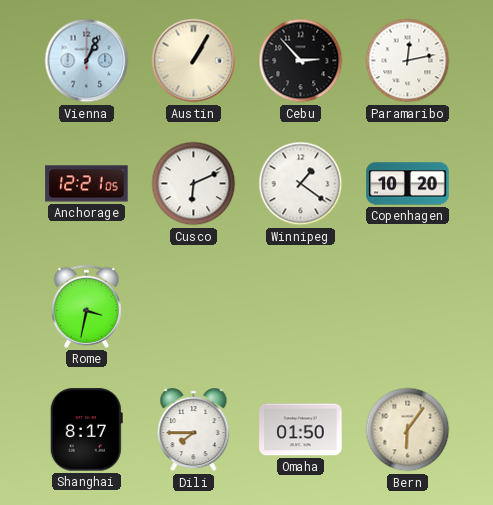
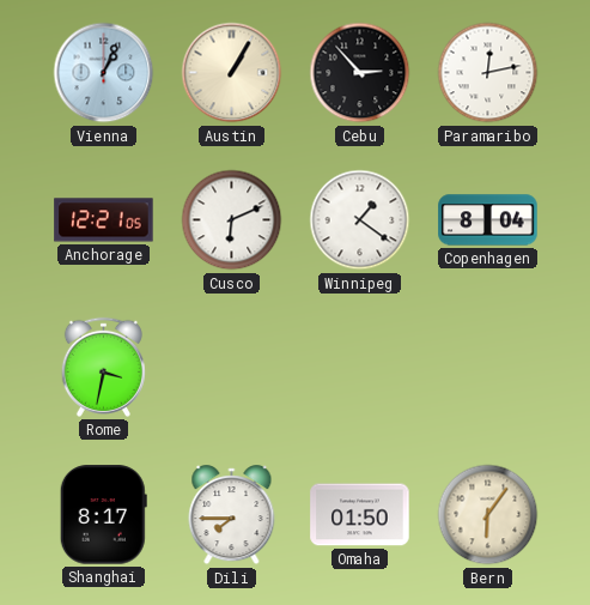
Copenhagen: 10:20 -> 8:04 (488, 220)
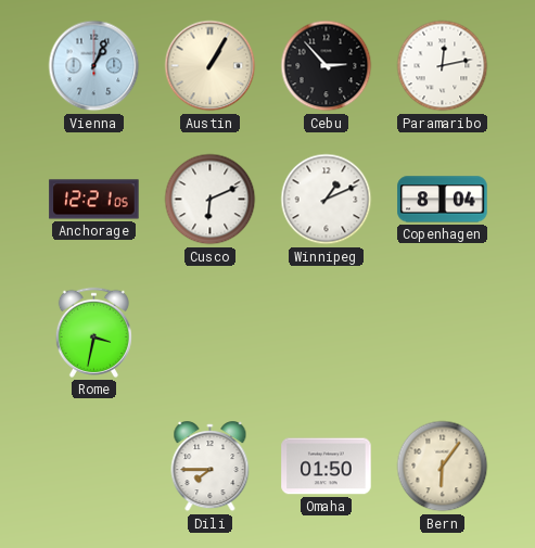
Winnipeg: 1:21 -> 1:11 (327, 200)
Shanghai: 8:17 -> none (103, 515)
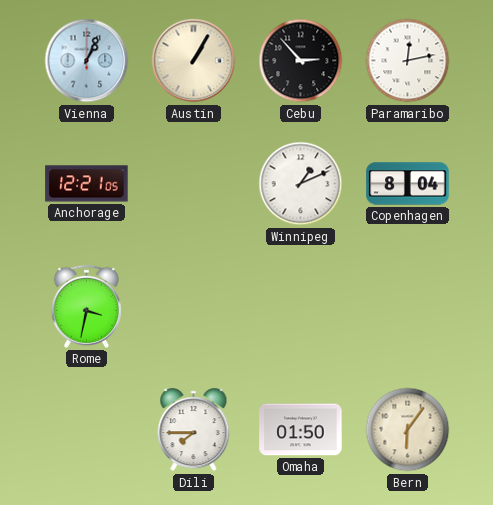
Cusco: 6:11 -> none (211, 200)
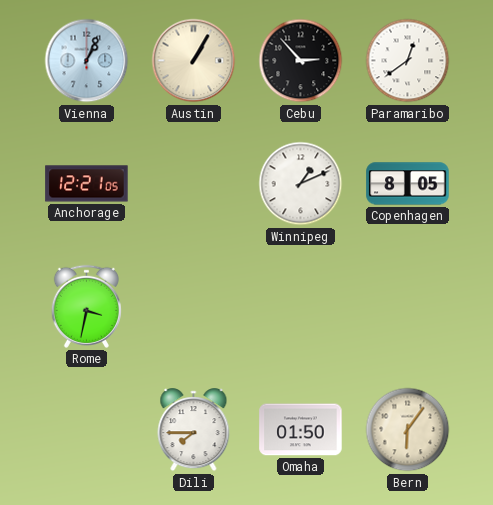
Paramaribo: 12:13 -> 12:39 (408, 61)
Copenhagen: 8:04 -> 8:05 (408, 184)
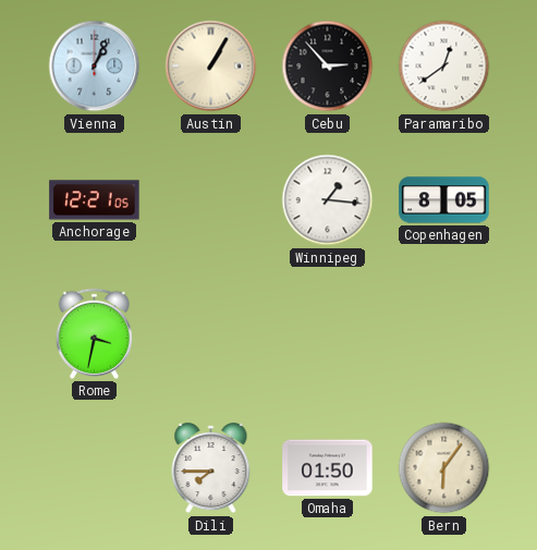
Winnipeg: 1:11 -> 1:16 (328, 200)
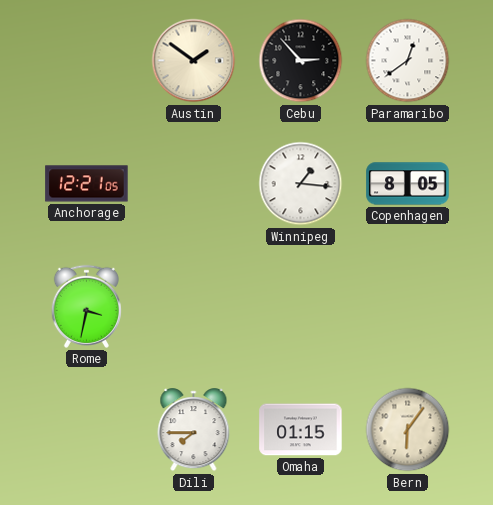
Vienna: 1:04 -> none (95, 66)
Austin: 1:05 -> 1:51 (194, 61)
Omaha: 01:50 -> 01:15 (301, 430)
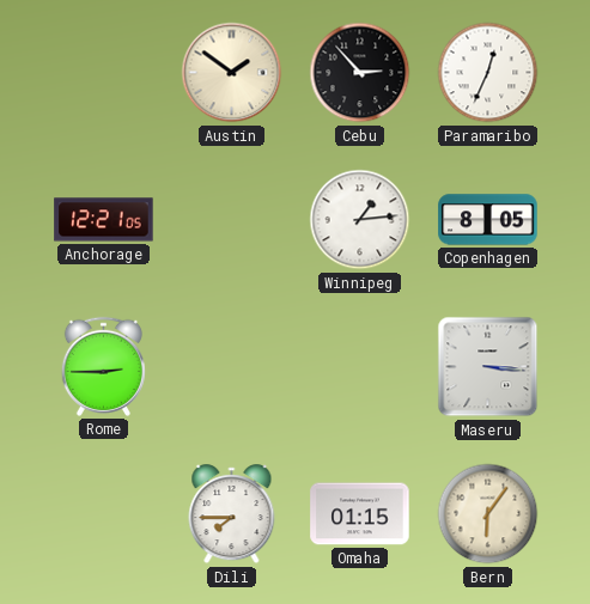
Paramaribo: 12:39 -> 12:34 (488, 73)
Winnipeg: 1:16 -> 1:14 (360, 220)
Rome: 3:32 -> 2:45 (103, 366)
Maseru: none -> 3:16 (488, 367)
